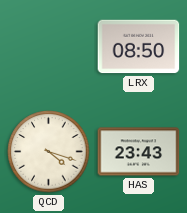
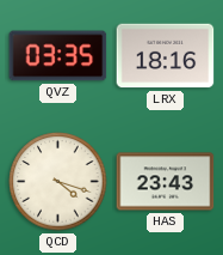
QVZ: none -> 03:35 (58, 56)
LRX: 08:50 -> 18:16 (166, 56)
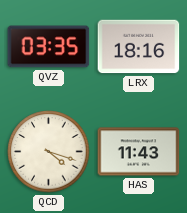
HAS: 23:43 -> 11:43 (139, 152)
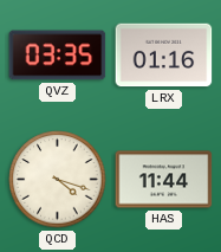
LRX: 18:16 -> 01:16 (164, 56)
HAS: 11:43 -> 11:44 (164, 180)
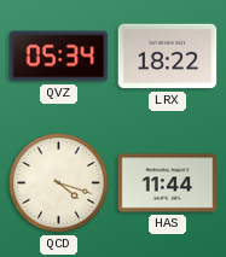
QVZ: 03:35 -> 05:34 (59, 57)
LRX: 01:16 -> 18:22 (168, 57)
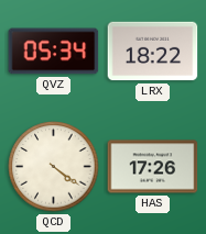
QCD: 4:18 -> 4:21 (54, 167)
HAS: 11:44 -> 17:26 (153, 167)
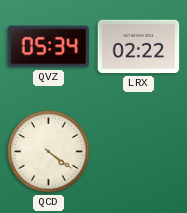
LRX: 18:22 -> 02:22 (139, 47)
HAS: 17:26 -> none (153, 167)
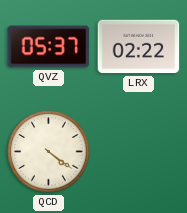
QVZ: 05:34 -> 05:37 (49, 47)
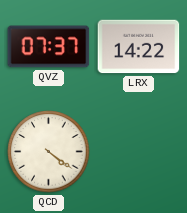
QVZ: 05:37 -> 07:37 (49, 47)
LRX: 02:22 -> 14:22 (139, 47)
